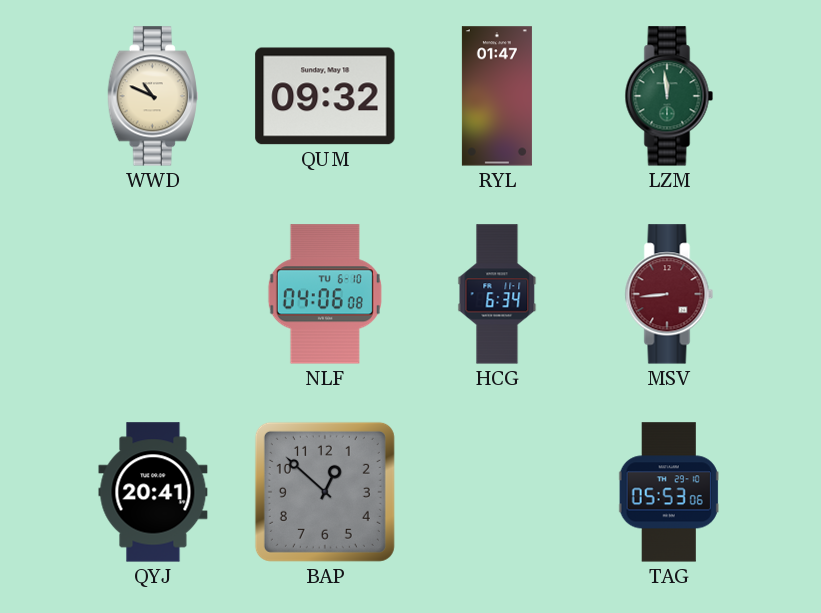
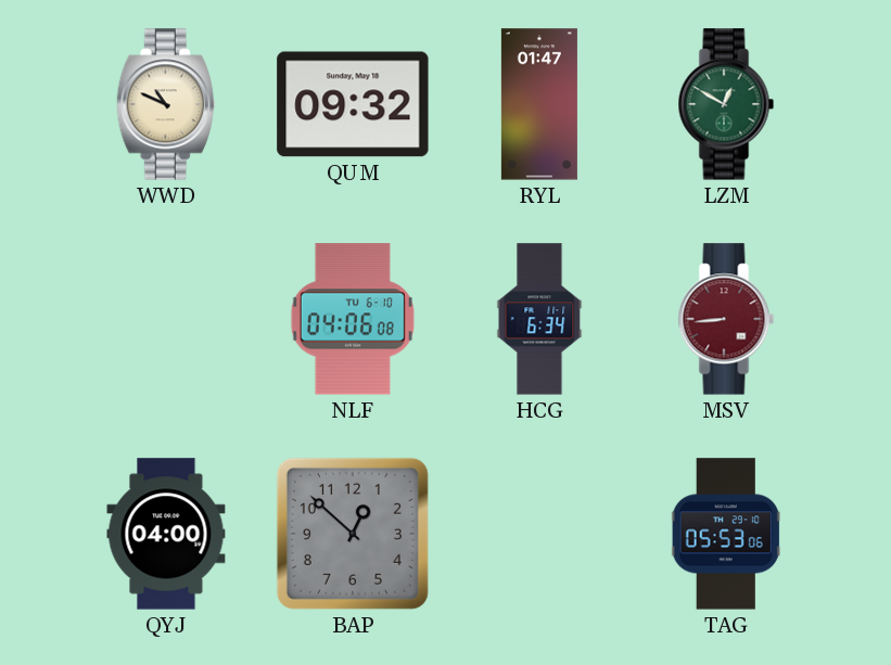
LZM: 11:59 -> 12:50 (726, 104)
QYJ: 20:41 -> 04:00 (166, 534)
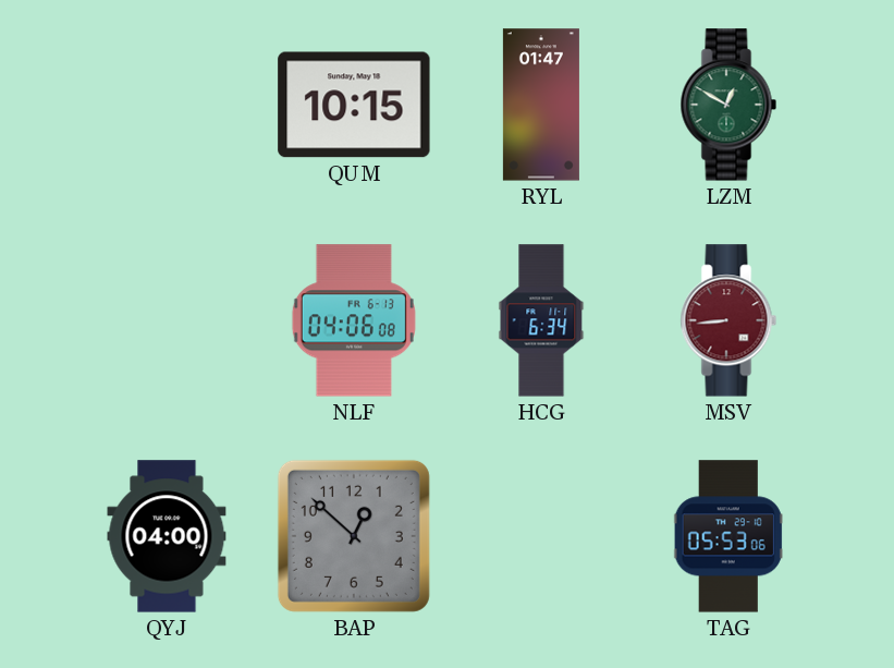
WWD: 10:49 -> none (166, 104)
QUM: 09:32 -> 10:15 (354, 105)
NLF date: TU 6-10 -> FR 6-13 (354, 320)
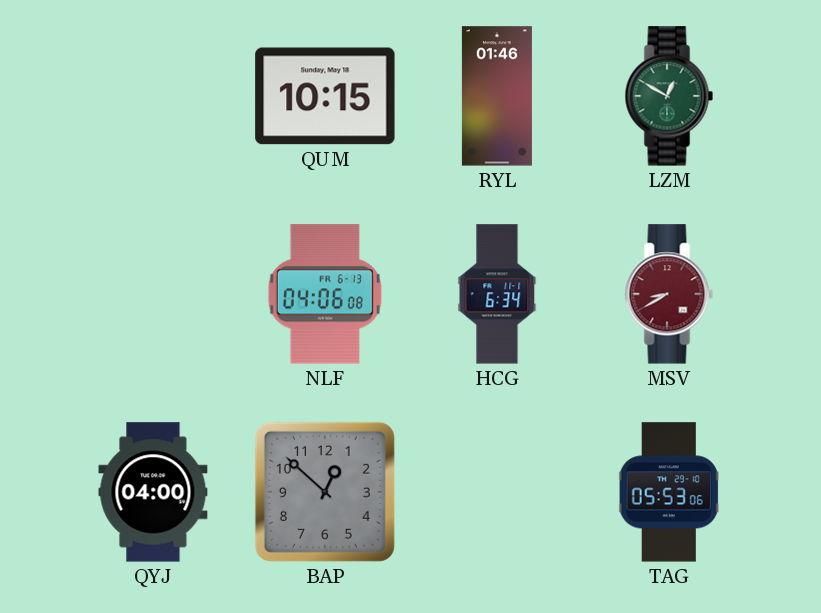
RYL: 01:47 -> 01:46 (497, 96)
MSV: 8:44 -> 8:40 (669, 294)
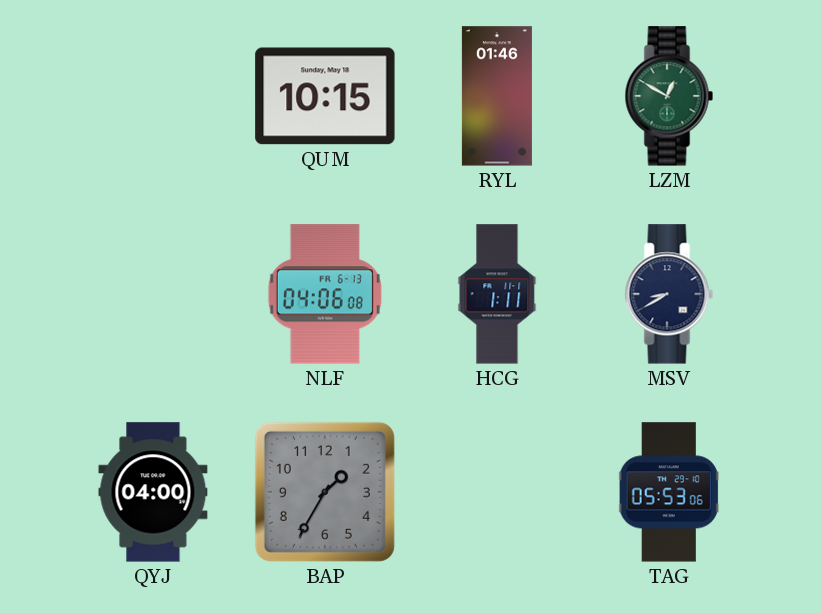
HCG: 6:34 -> 1:11 (497, 294)
MSV dial: burgundy -> navy (669, 294)
BAP: 12:52 -> 1:35 (325, 492)
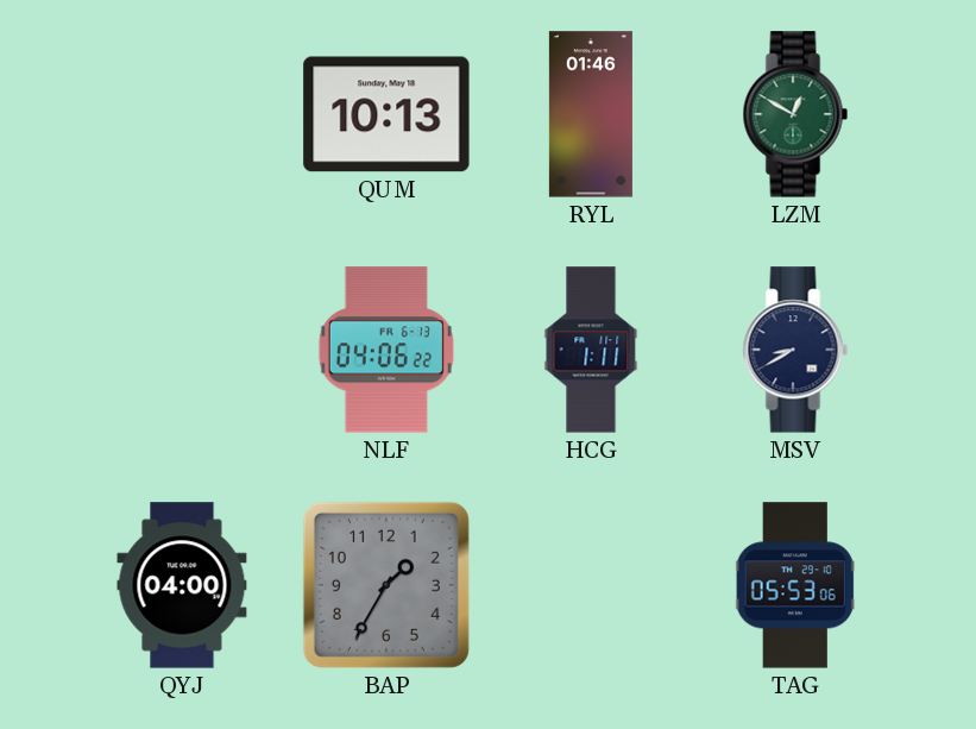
QUM: 10:15 -> 10:13 (386, 114)
NLF: 04:06:08 -> 04:06:22 (386, 350)
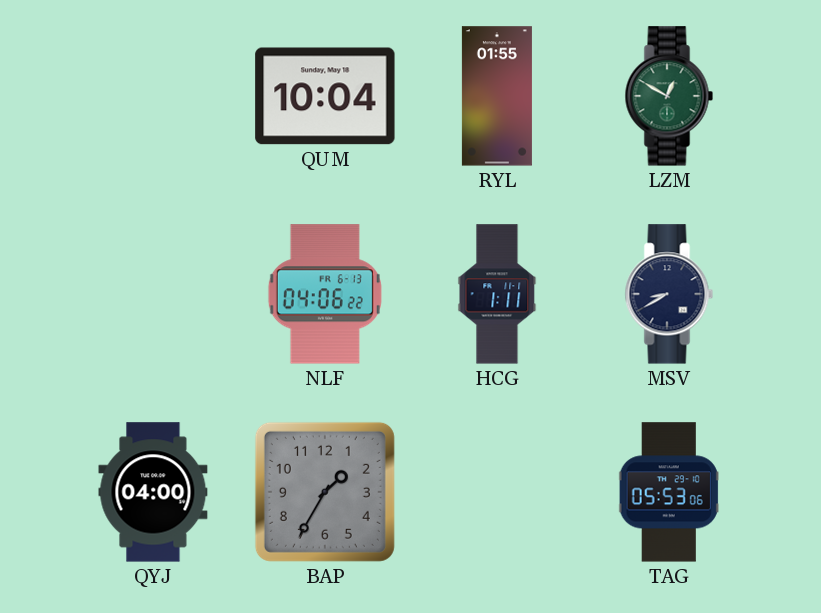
QUM: 10:13 -> 10:04 (325, 96)
RYL: 01:46 -> 01:55 (497, 96)
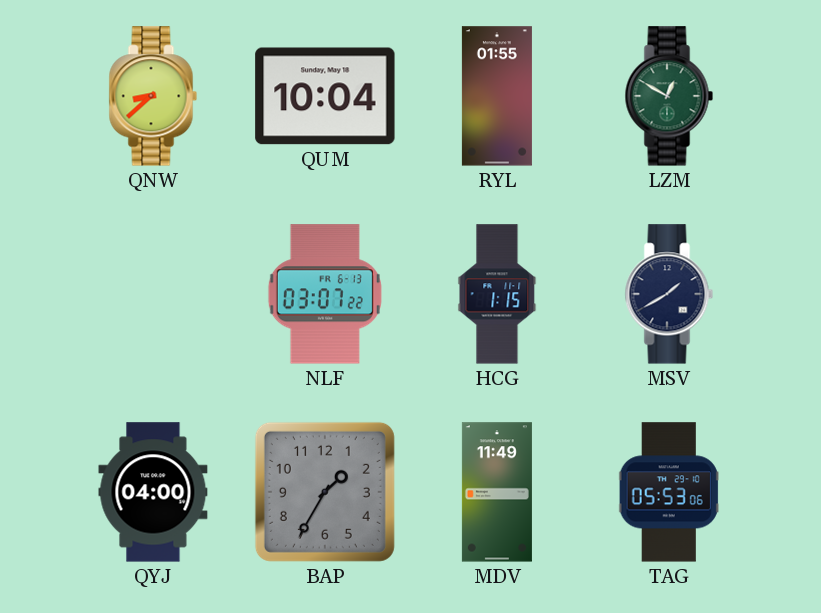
QNW: none -> 8:38 (153, 96)
NLF: 04:06 -> 03:07 (325, 294)
HCG: 1:11 -> 1:15 (497, 294)
MSV: 8:40 -> 1:40 (669, 294)
MDV: none -> 11:49 (497, 492)
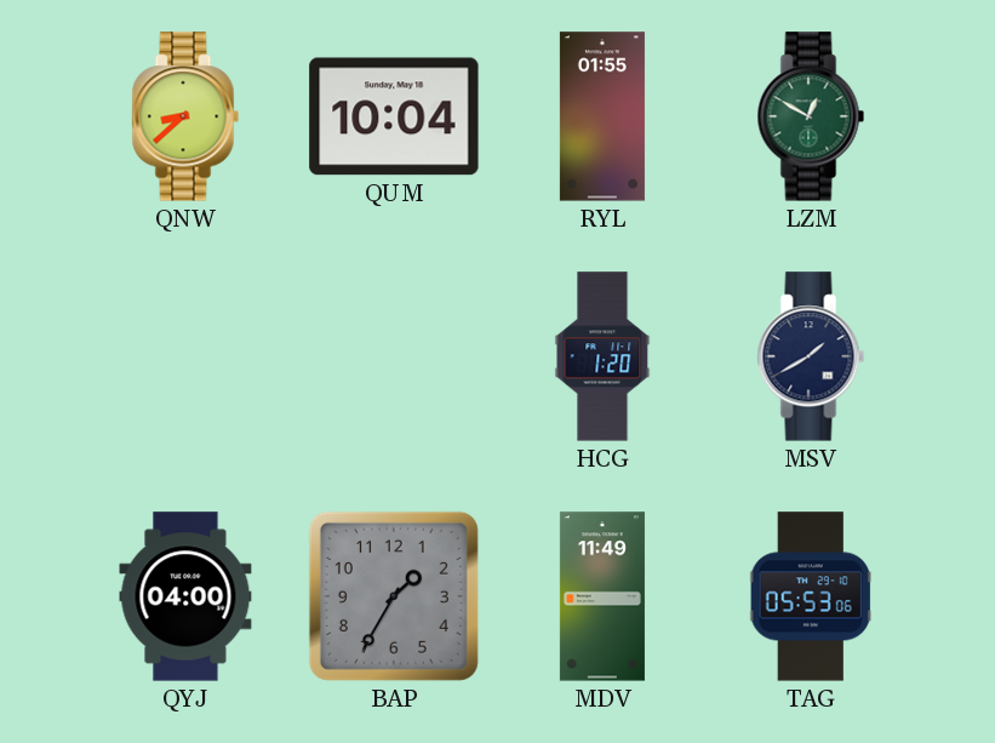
NLF: 03:07 -> none (325, 294)
HCG: 1:15 -> 1:20 (602, 356)
